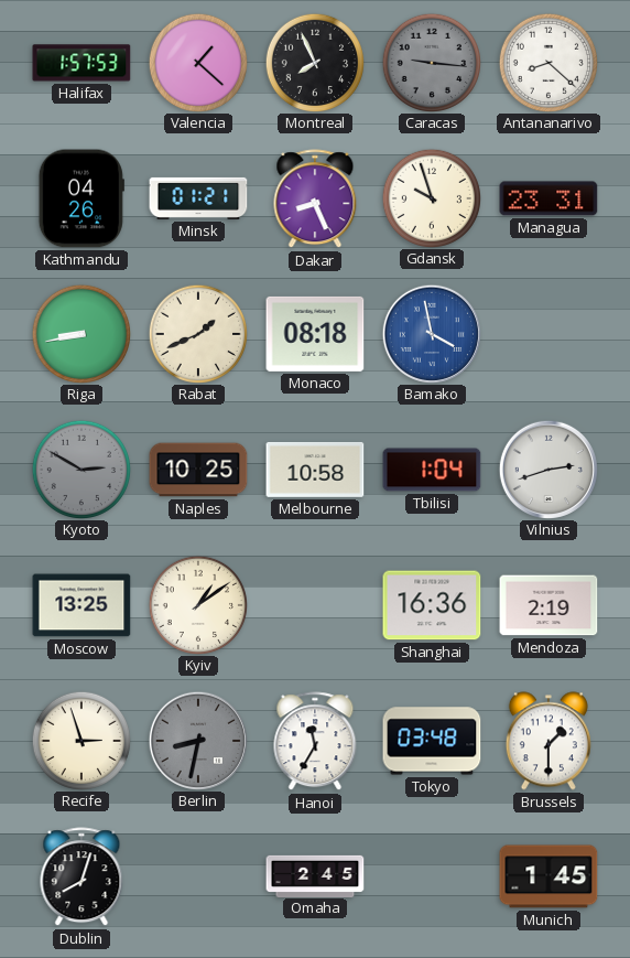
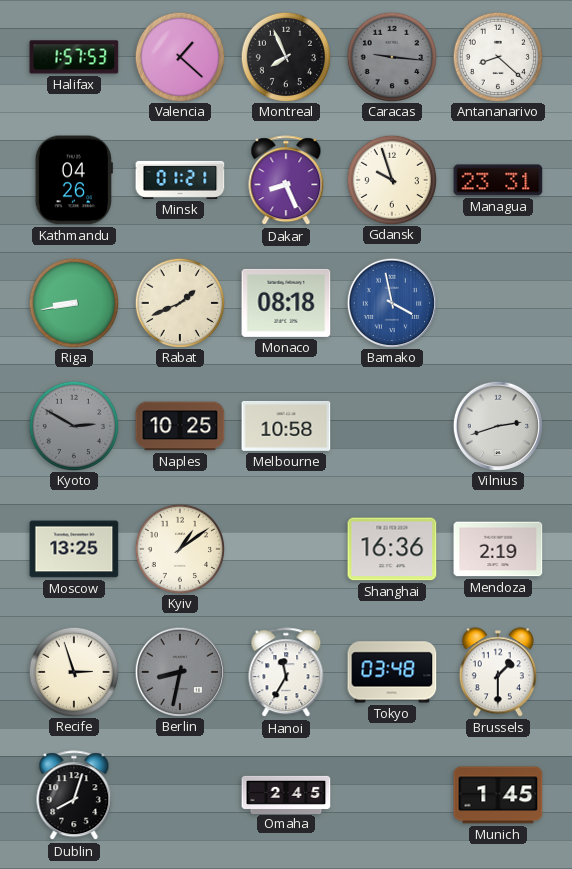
Tbilisi: 1:04 -> none (432, 470)
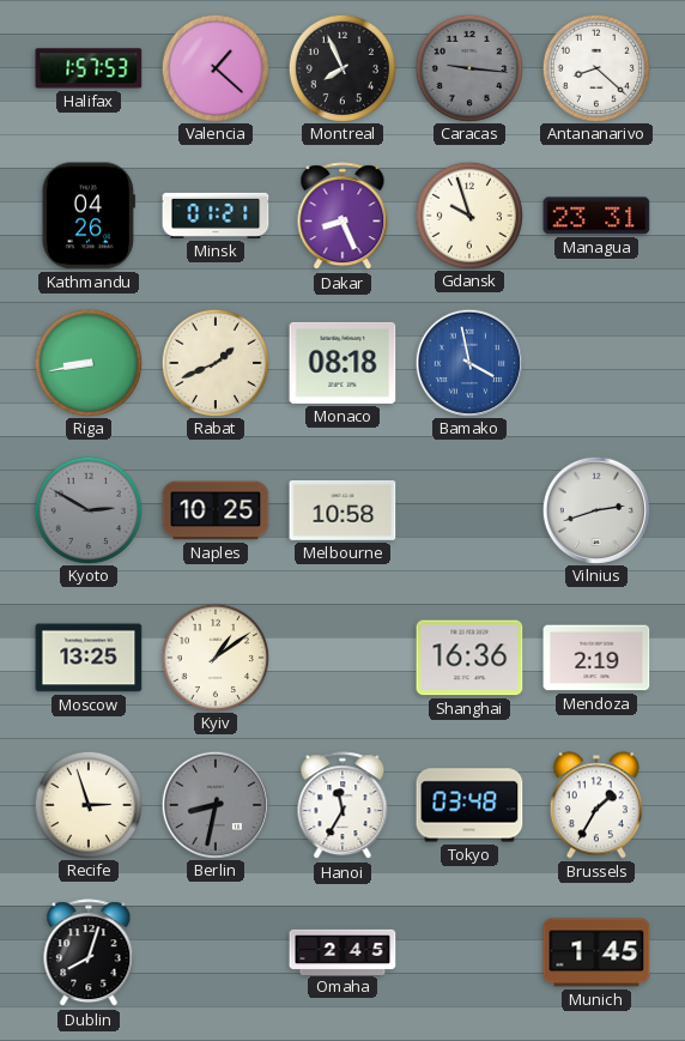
Brussels: 1:30 -> 1:35 (596, 805)
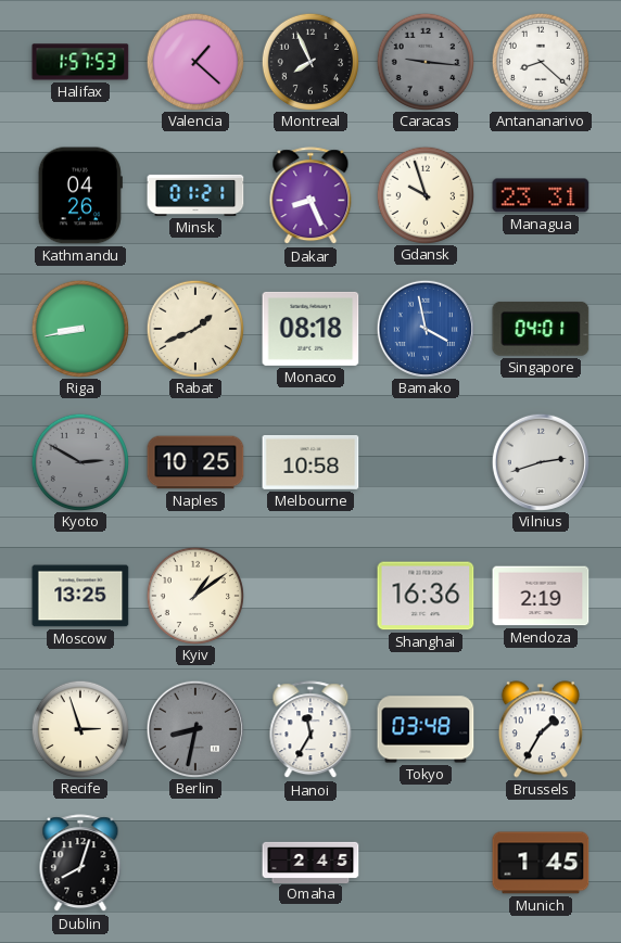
Singapore: none -> 04:01 (541, 329)
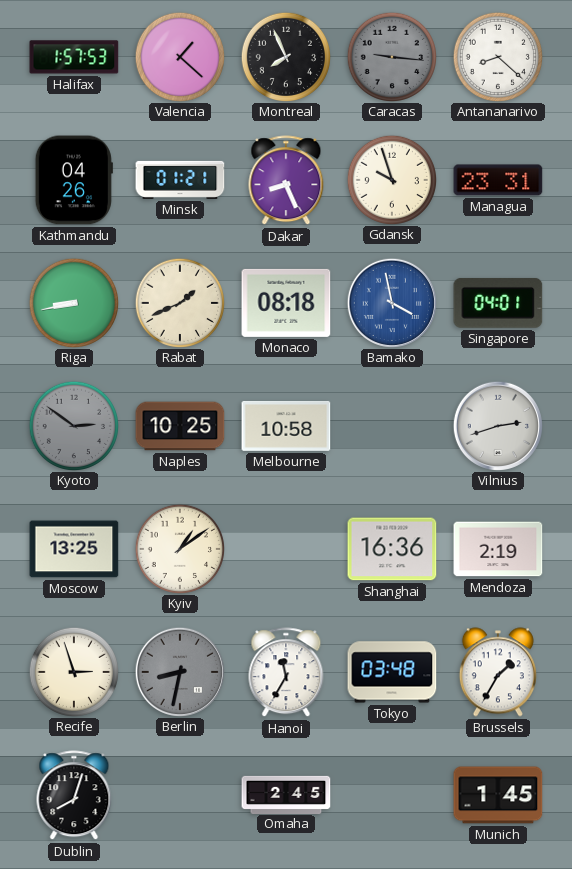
Kyoto: 2:50 -> 2:51 (73, 425)
